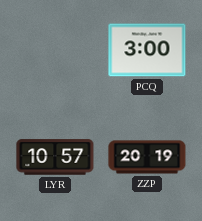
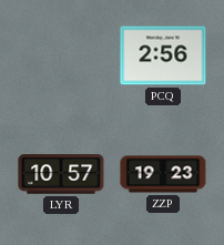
PCQ: 3:00 -> 2:56 (163, 55)
ZZP: 20:19 -> 19:23 (163, 174)
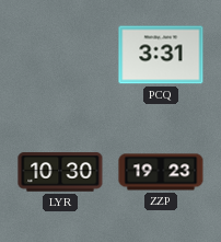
PCQ: 2:56 -> 3:31 (161, 55)
LYR: 10:57 -> 10:30 (60, 172)
